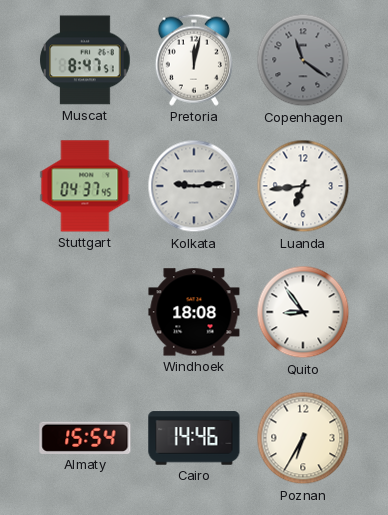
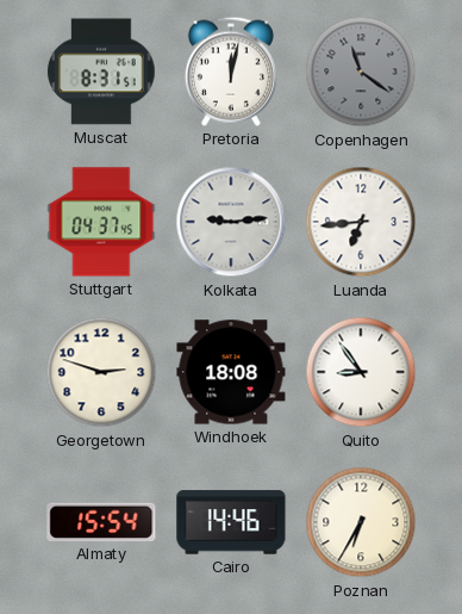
Muscat: 8:47 -> 8:31 (101, 72)
Georgetown: none -> 2:48 (101, 372)
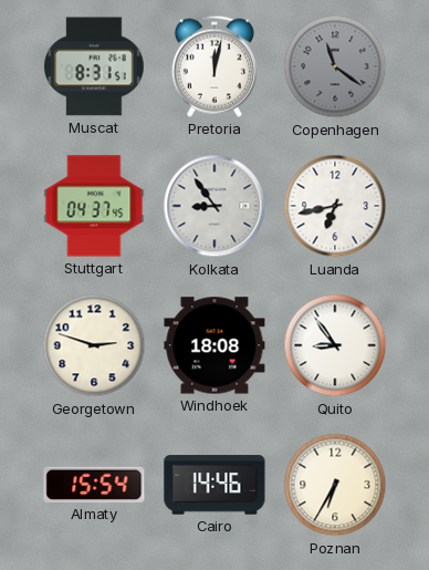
Kolkata: 9:14 -> 8:54 (214, 206)
Luanda: 6:44 -> 6:43 (335, 206)
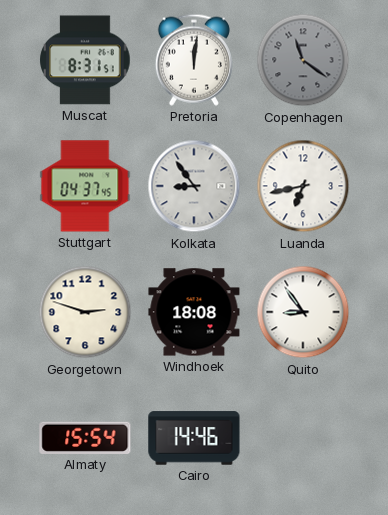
Pretoria: 12:02 -> 12:01 (194, 60)
Poznan: 6:35 -> none (335, 485)
